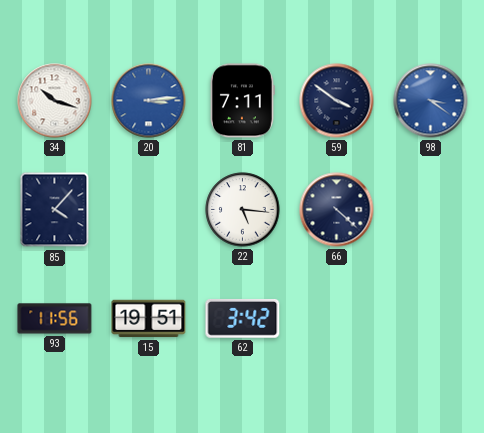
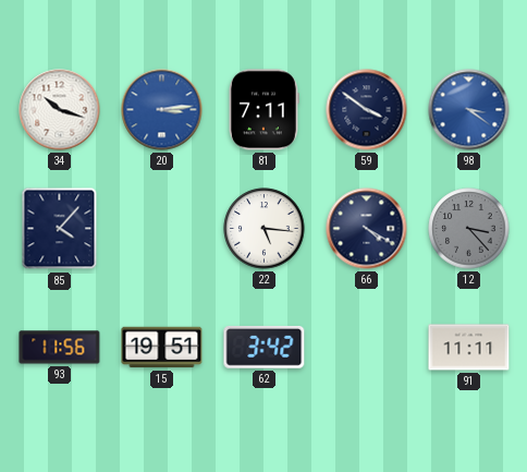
66: 4:22 -> 4:20 (367, 229)
12: none -> 3:23 (469, 229)
91: none -> 11:11 (469, 348)
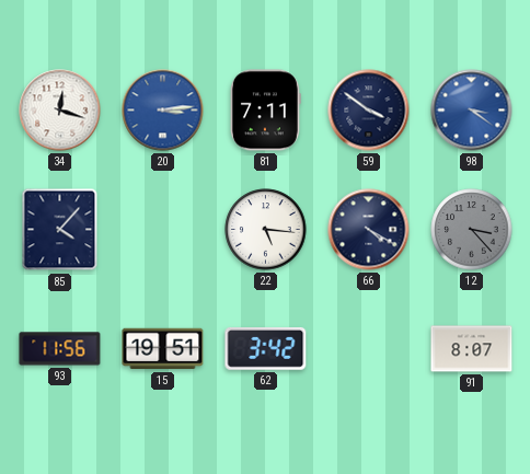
34: 10:18 -> 12:18 (60, 111)
91: 11:11 -> 8:07 (472, 349)
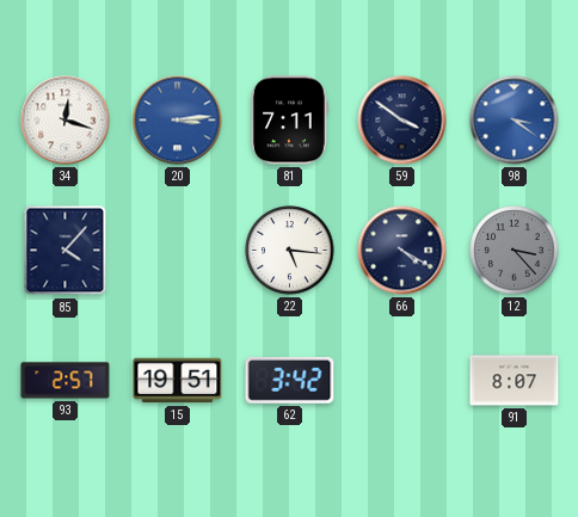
93: 11:56 -> 2:57 (66, 381)
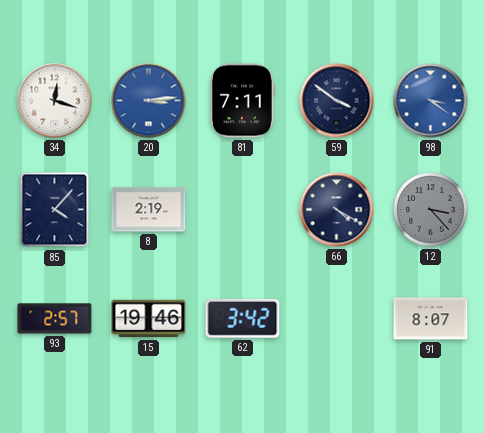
8: none -> 2:19 (149, 210)
22: 5:16 -> none (290, 251)
15: 19:51 -> 19:46 (149, 319)
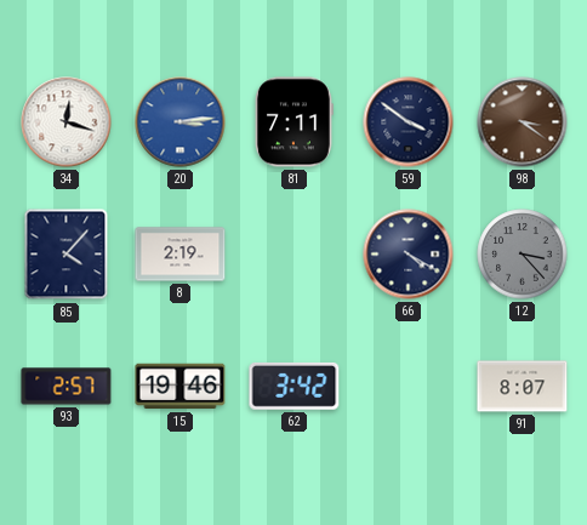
98 dial: blue -> brown (523, 122)
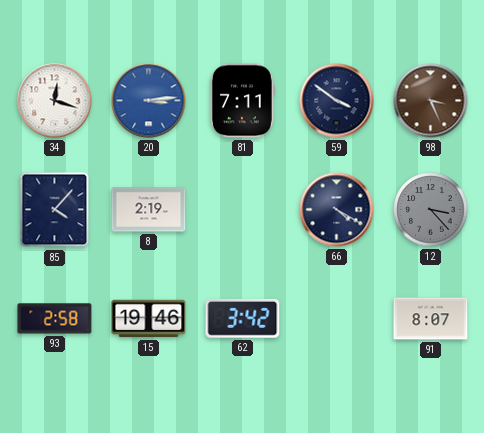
98: 3:21 -> 3:26 (431, 101)
93: 2:57 -> 2:58 (55, 319)
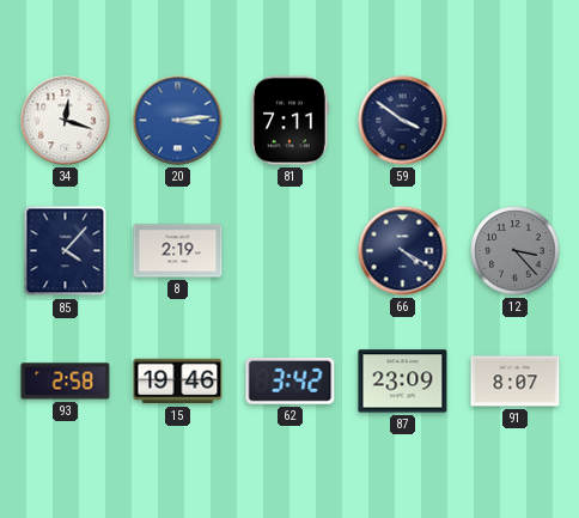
98: 3:26 -> none (431, 101)
87: none -> 23:09 (403, 382)
